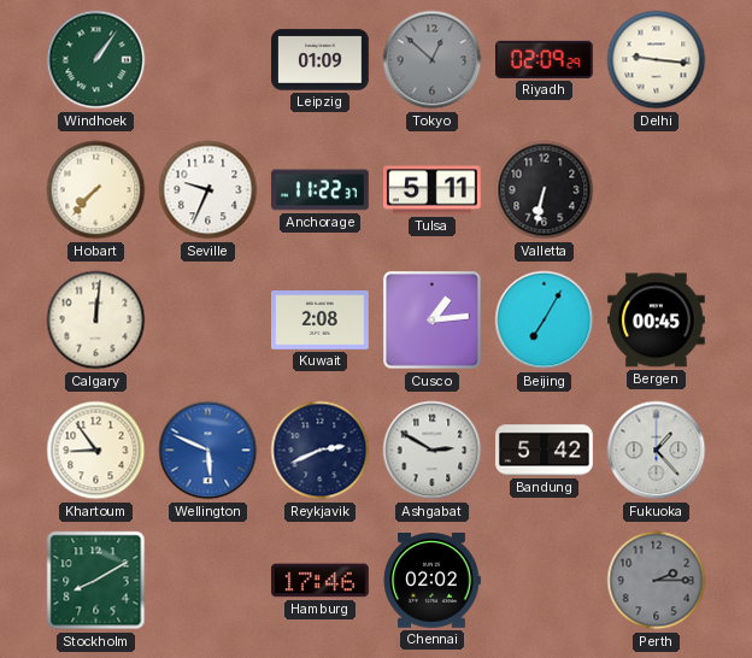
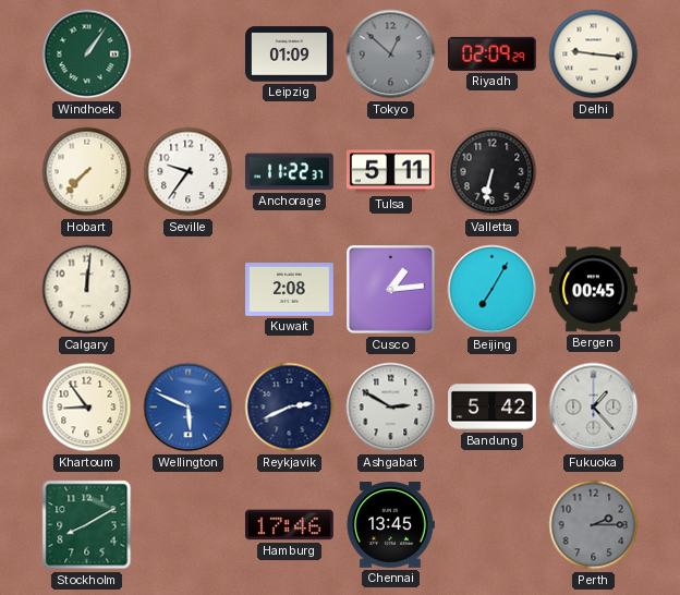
Seville: 9:34 -> 9:36 (189, 172)
Chennai: 02:02 -> 13:45 (390, 525)
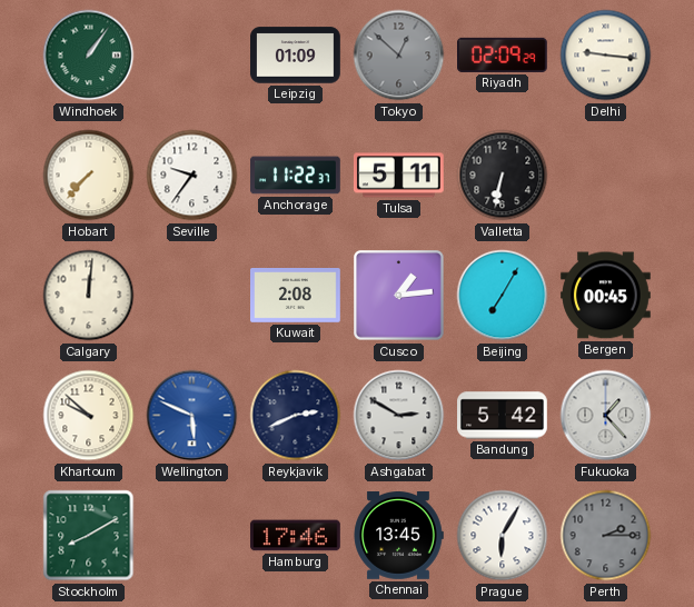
Khartoum: 8:54 -> 9:52 (89, 416)
Prague: none -> 6:05 (503, 536)
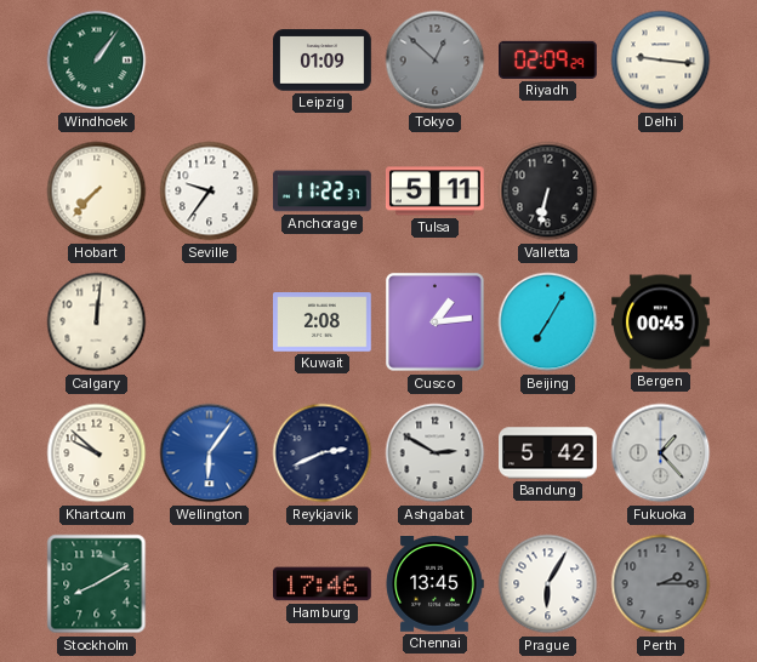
Wellington: 5:49 -> 6:06 (210, 453)
